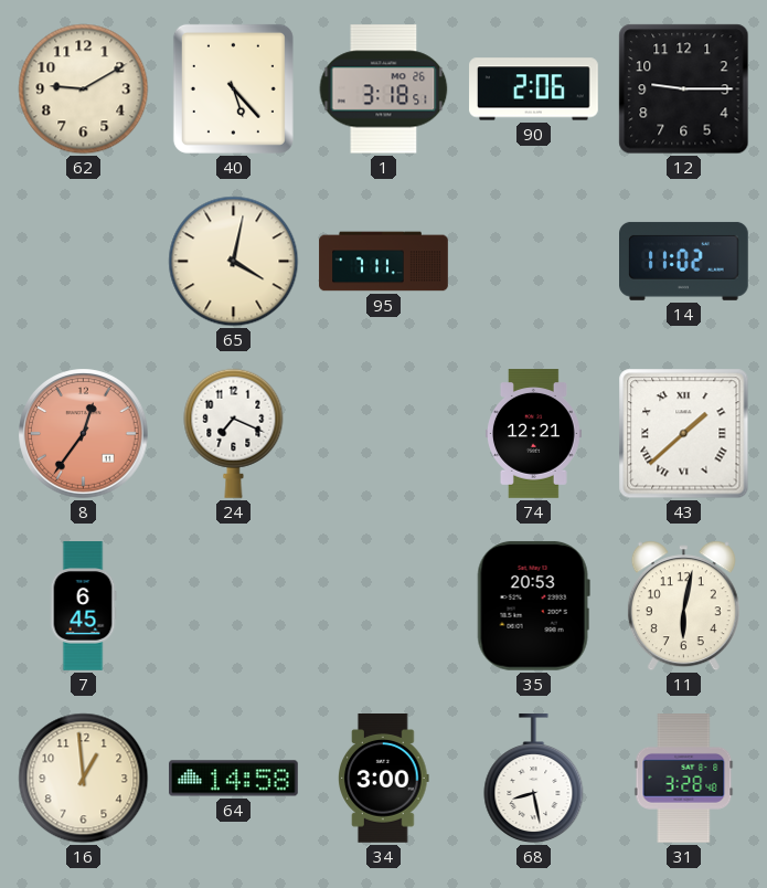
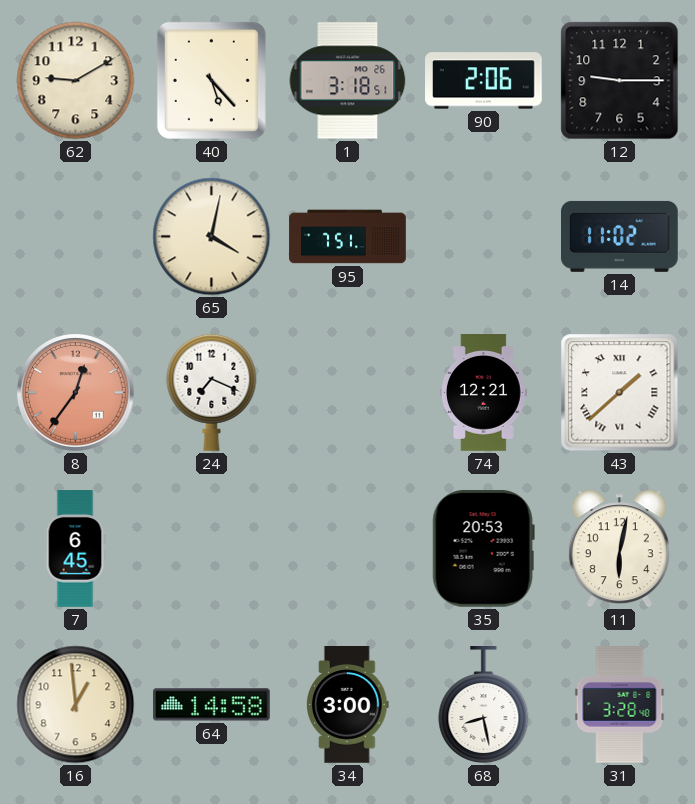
95: 7:11 -> 7:51 (348, 237)
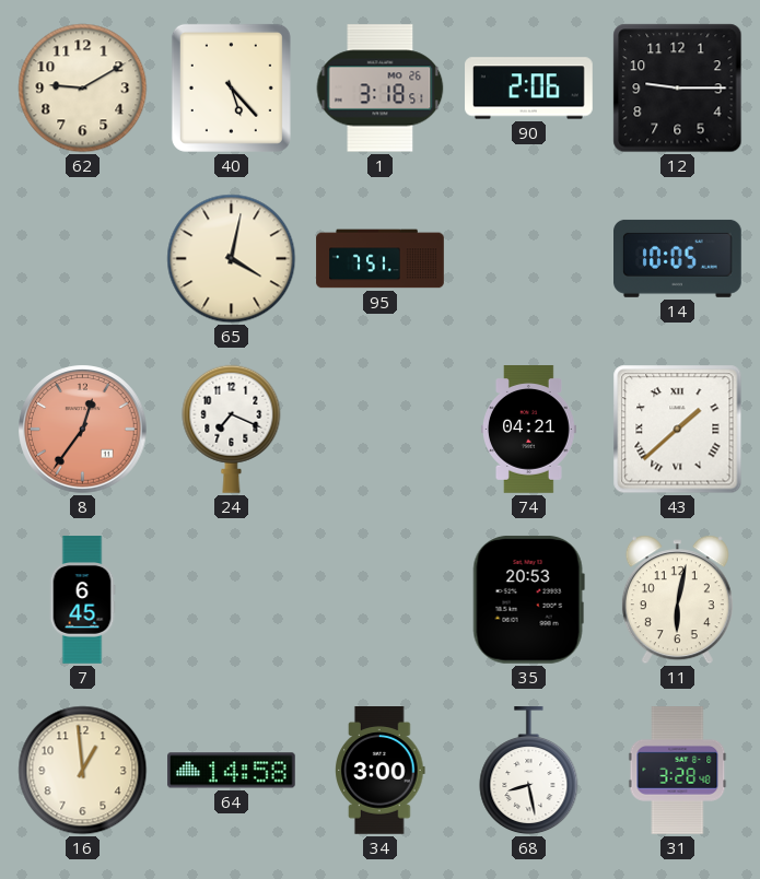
14: 11:02 -> 10:05 (678, 258)
74: 12:21 -> 04:21 (529, 430)
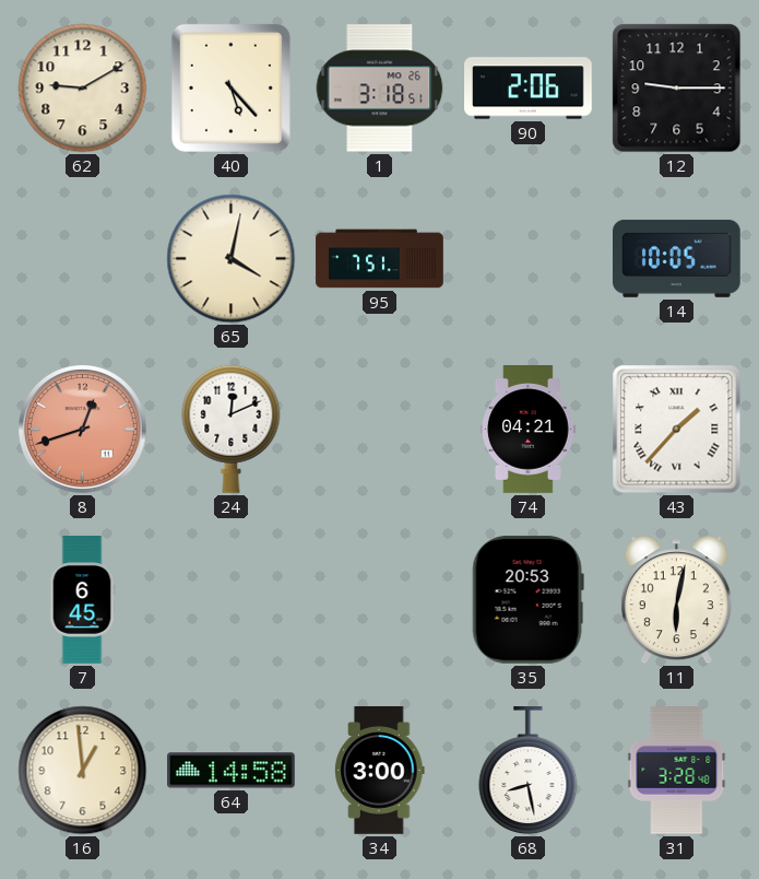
8: 12:36 -> 12:42 (83, 430)
24: 7:19 -> 12:11 (232, 429)
43: 1:38 -> 1:37 (677, 430)
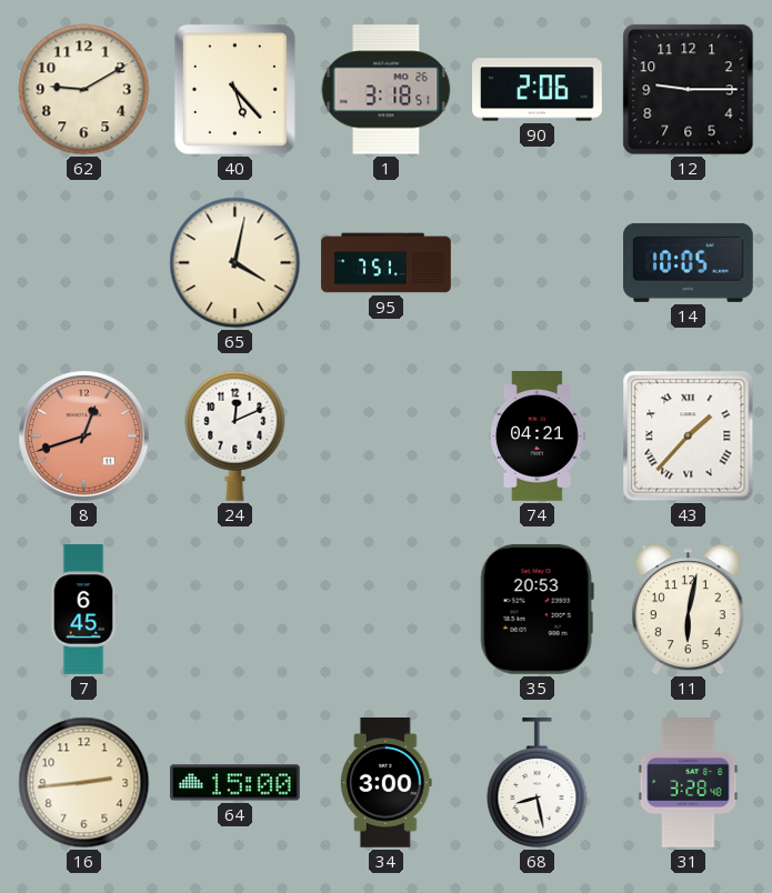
16: 12:59 -> 2:44 (84, 783)
64: 14:58 -> 15:00 (235, 783)
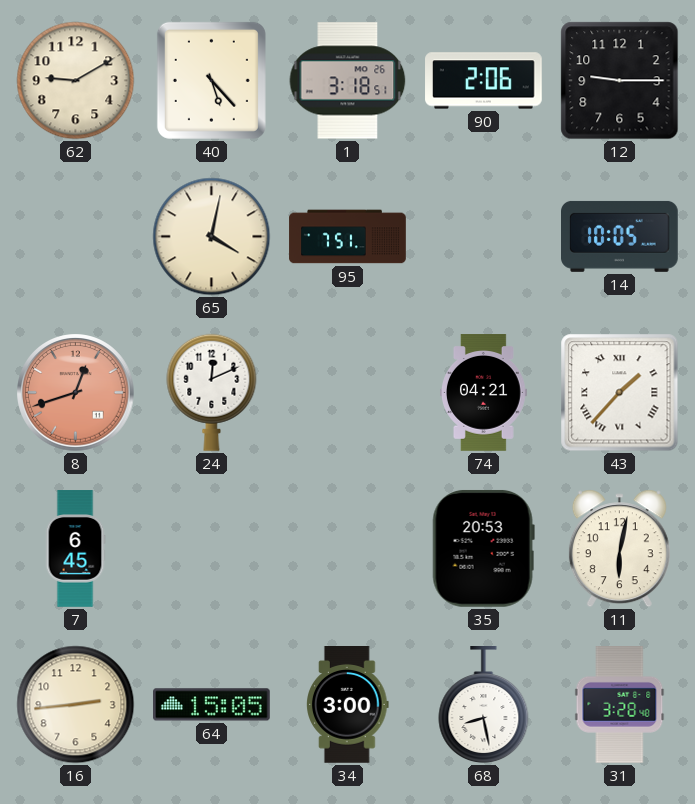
64: 15:00 -> 15:05 (212, 705)
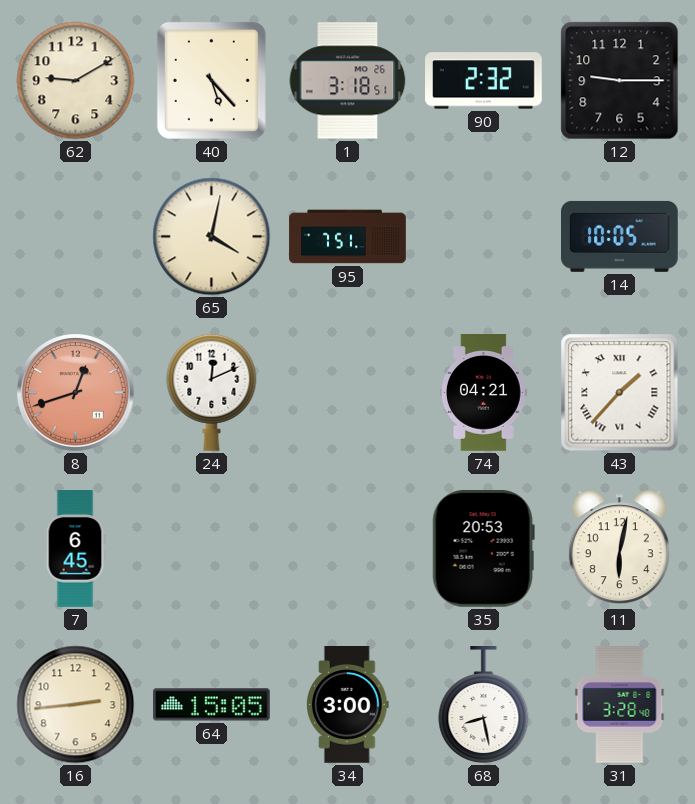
90: 2:06 -> 2:32 (484, 81)
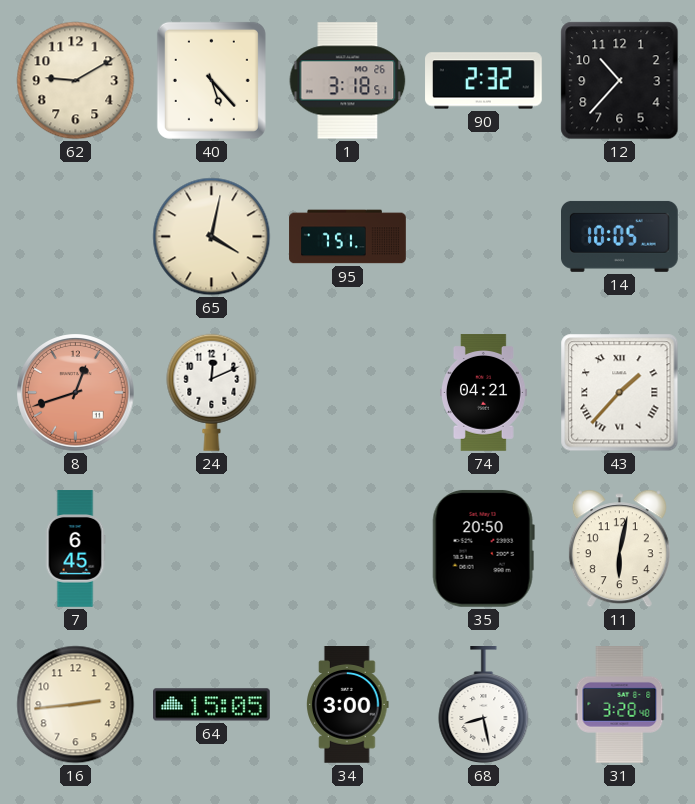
12: 9:15 -> 10:37 (620, 81)
35: 20:53 -> 20:50 (483, 548)
